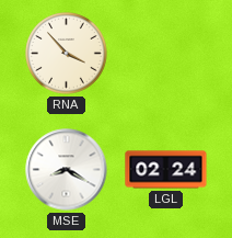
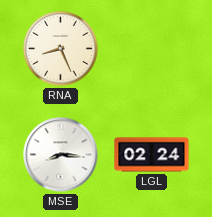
RNA: 3:53 -> 8:26 (61, 49)
MSE: 8:20 -> 8:16 (61, 155)
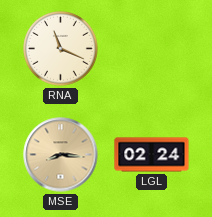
RNA: 8:26 -> 11:19 (61, 49)
MSE dial: white -> champagne (61, 155)
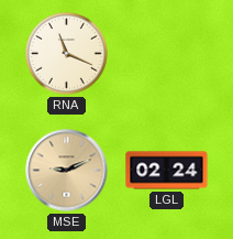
MSE: 8:16 -> 9:11 (67, 171)
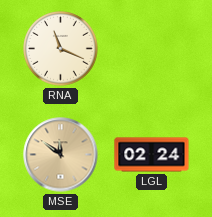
MSE: 9:11 -> 11:51 (61, 155)
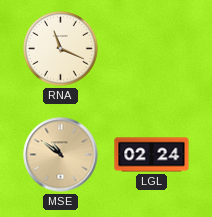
MSE: 11:51 -> 10:51 (61, 155)
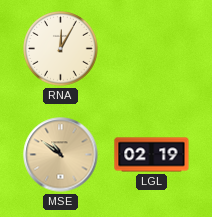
RNA: 11:19 -> 12:05 (61, 49)
LGL: 02:24 -> 02:19 (152, 155)
